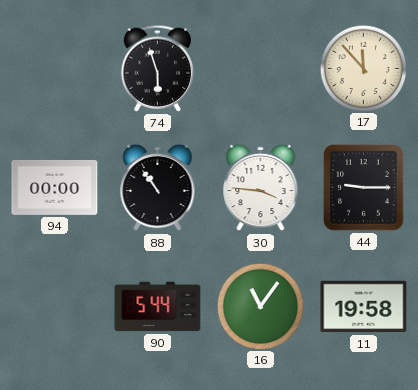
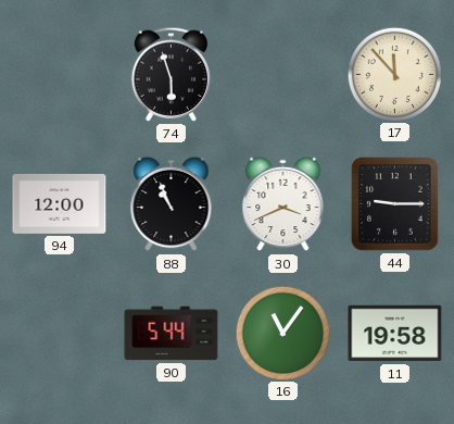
94: 00:00 -> 12:00 (60, 203)
88: 10:54 -> 10:56 (172, 204)
30: 3:46 -> 3:41 (283, 204)
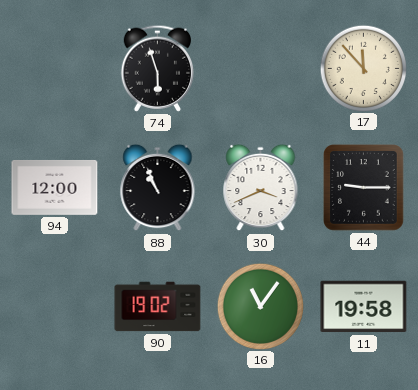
90: 5:44 -> 19:02 (158, 307)
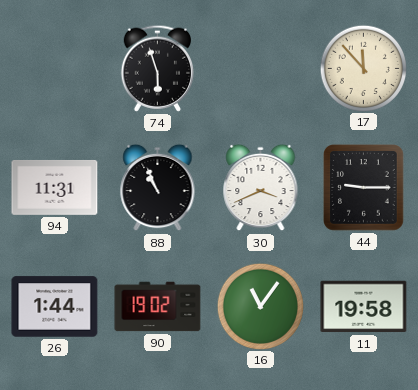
94: 12:00 -> 11:31 (55, 187)
26: none -> 1:44 (55, 307)
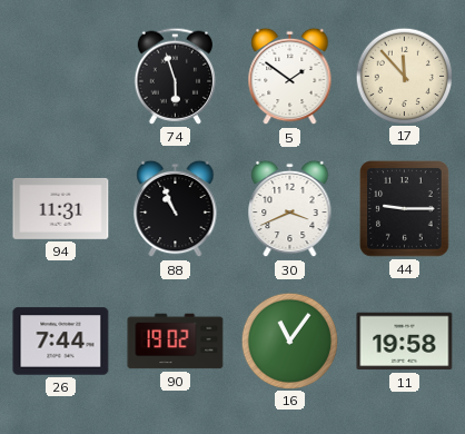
5: none -> 1:51 (290, 77)
26: 1:44 -> 7:44 (61, 342)
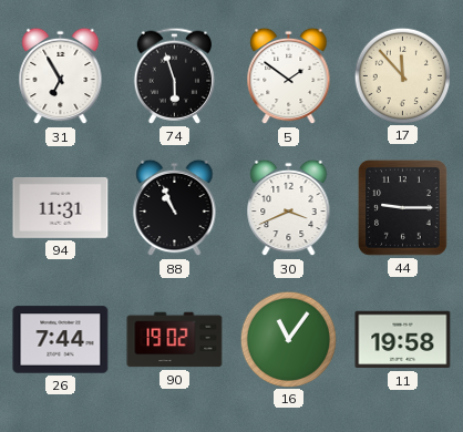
31: none -> 6:55 (61, 76)
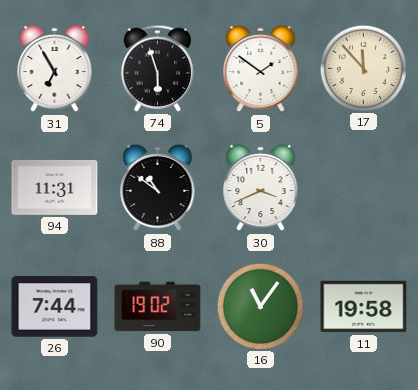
88: 10:56 -> 10:51 (158, 188)
44: 9:15 -> none (403, 208)
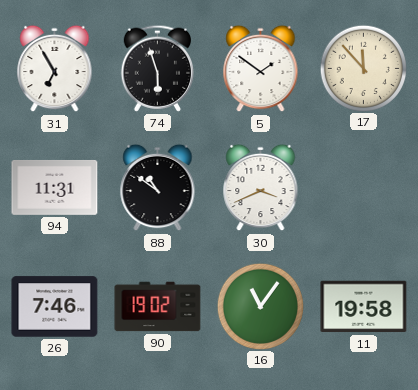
26: 7:44 -> 7:46 (55, 307)
